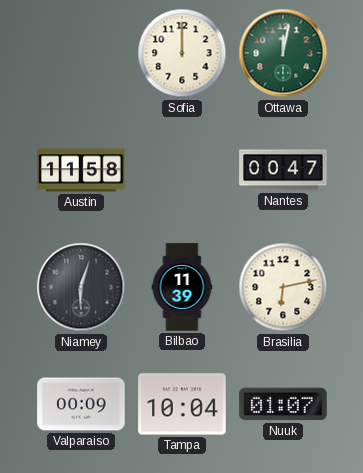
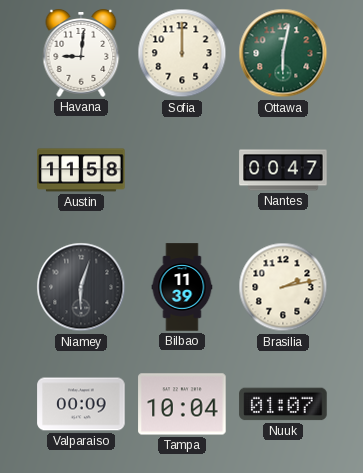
Havana: none -> 9:01 (81, 54)
Ottawa: 12:02 -> 6:02 (283, 53)
Brasilia: 6:13 -> 2:13 (283, 287)
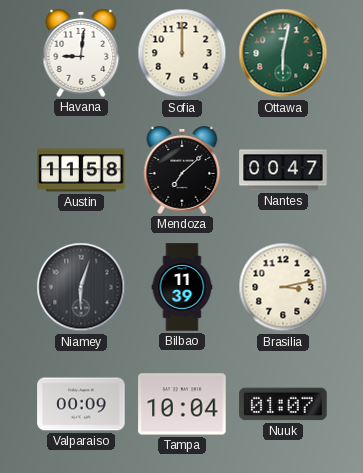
Mendoza: none -> 7:08 (182, 171)
Brasilia: 2:13 -> 3:13 (283, 287)
